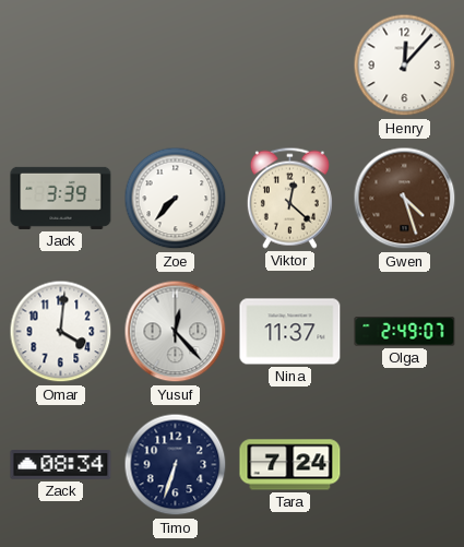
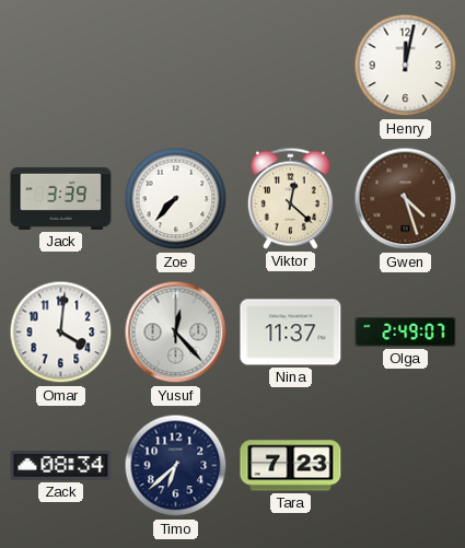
Henry: 12:07 -> 12:02 (406, 66)
Timo: 6:33 -> 6:38 (176, 466)
Tara: 7:24 -> 7:23 (291, 466)
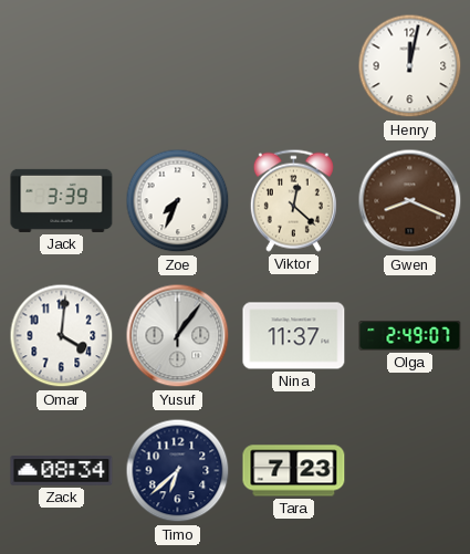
Zoe: 7:37 -> 7:34 (178, 201)
Gwen: 4:27 -> 8:19 (410, 201)
Yusuf: 12:23 -> 1:06 (178, 336)
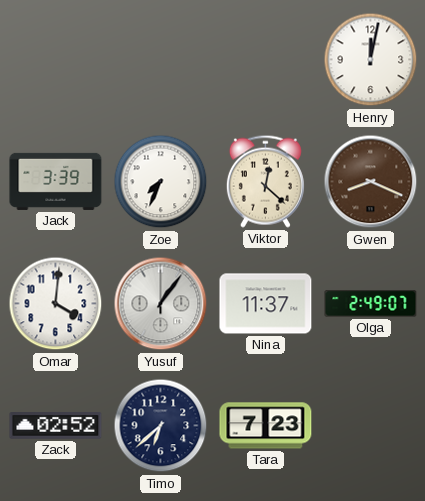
Zack: 08:34 -> 02:52 (56, 426)
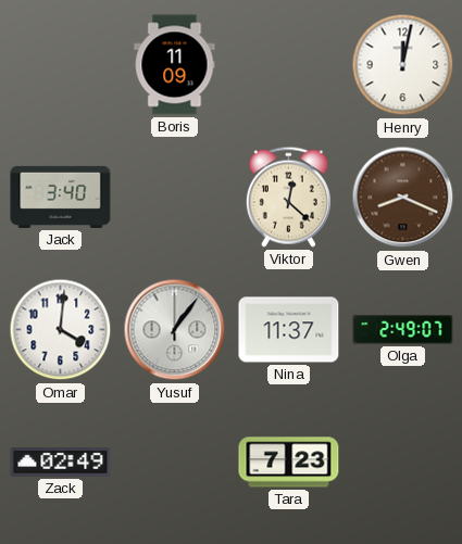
Boris: none -> 11:09 (175, 65)
Jack: 3:39 -> 3:40 (61, 197)
Zoe: 7:34 -> none (161, 182)
Zack: 02:52 -> 02:49 (61, 463)
Timo: 6:38 -> none (161, 426)
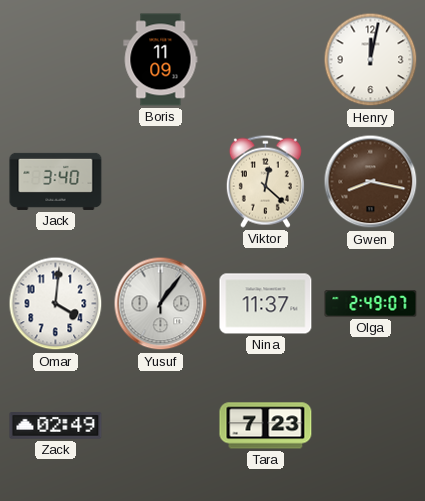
Gwen: 8:19 -> 8:17 (371, 182)
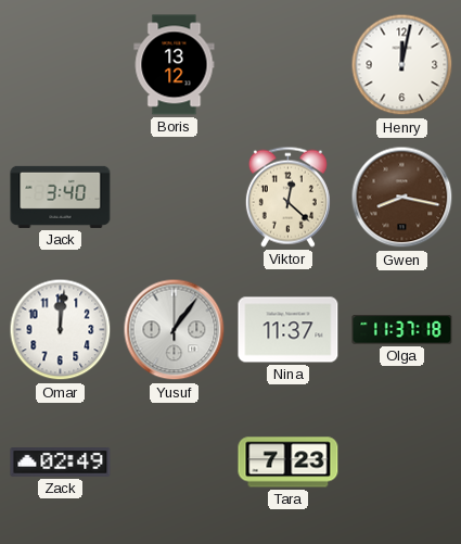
Boris: 11:09 -> 13:12 (175, 65)
Omar: 4:01 -> 12:01 (61, 330)
Olga: 2:49 -> 11:37 (402, 330)
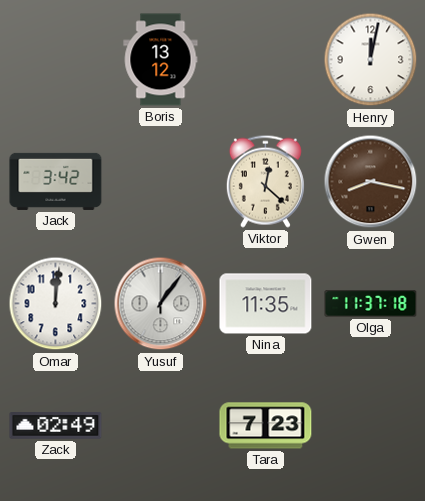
Jack: 3:40 -> 3:42 (56, 181)
Nina: 11:37 -> 11:35 (266, 304)
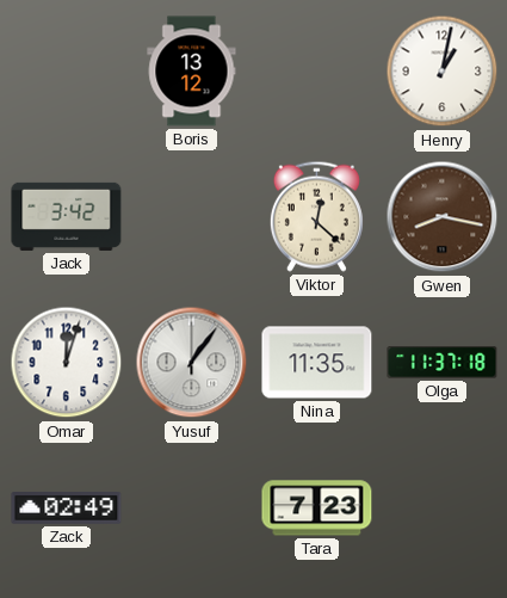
Henry: 12:02 -> 1:02 (443, 72)
Omar: 12:01 -> 12:03 (67, 363)
